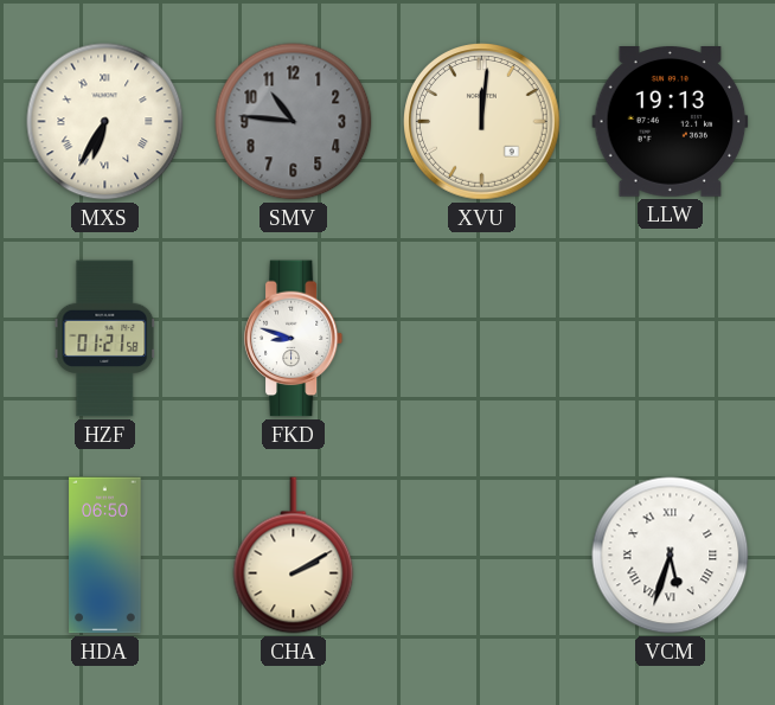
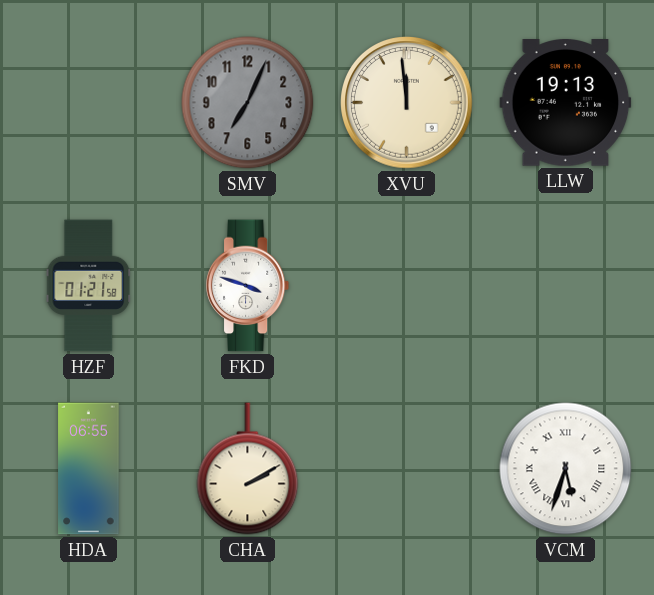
MXS: 6:35 -> none (105, 122)
SMV: 10:46 -> 7:04 (248, 103)
XVU: 12:01 -> 11:59 (407, 103)
FKD: 8:48 -> 3:48 (248, 286)
HDA: 06:50 -> 06:55 (89, 469)
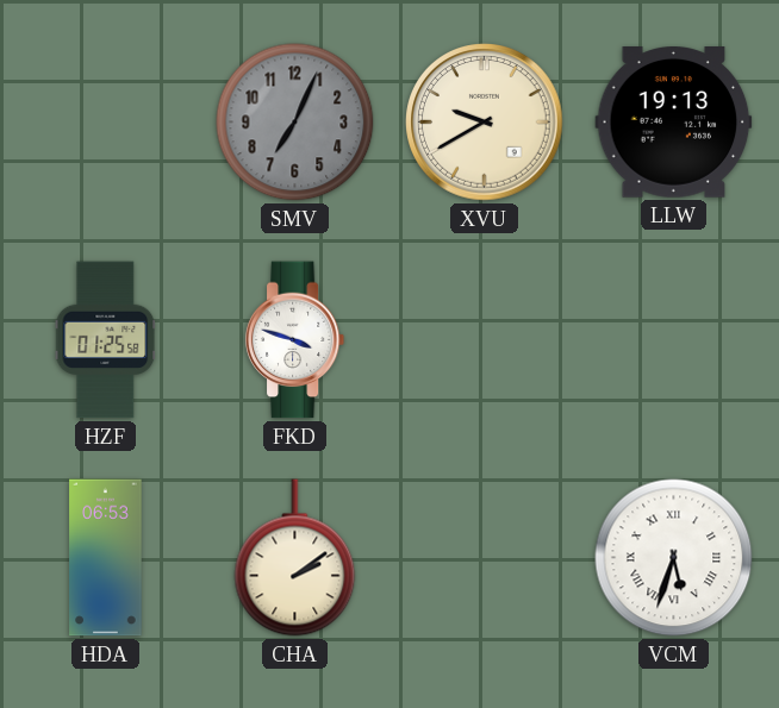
XVU: 11:59 -> 9:40 (485, 123)
HZF: 01:21 -> 01:25 (106, 340)
HDA: 06:55 -> 06:53 (106, 558)
CHA: 2:10 -> 2:09 (295, 558)
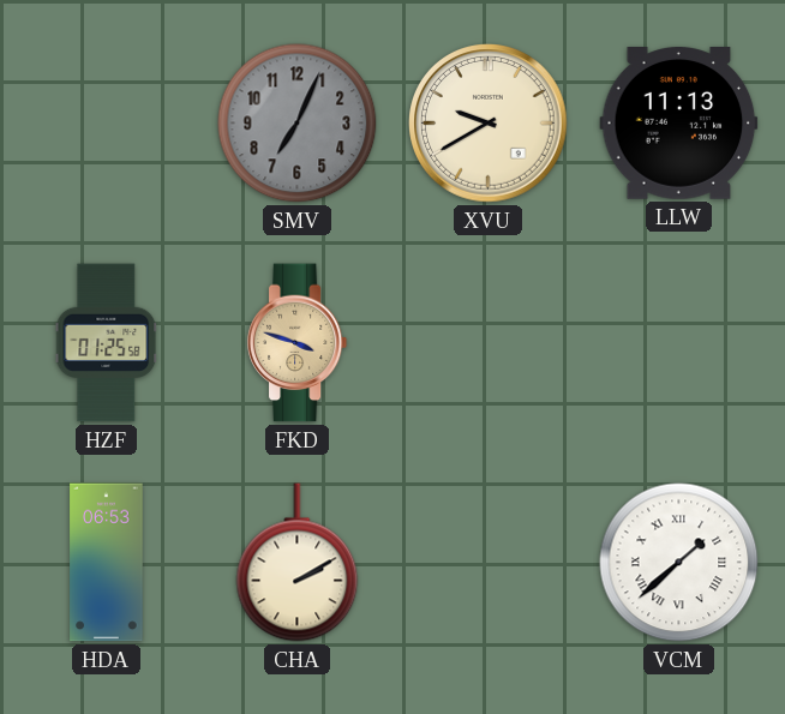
LLW: 19:13 -> 11:13 (679, 124)
FKD dial: white -> champagne (298, 343)
CHA: 2:09 -> 2:10 (298, 563)
VCM: 5:33 -> 1:38 (679, 563)
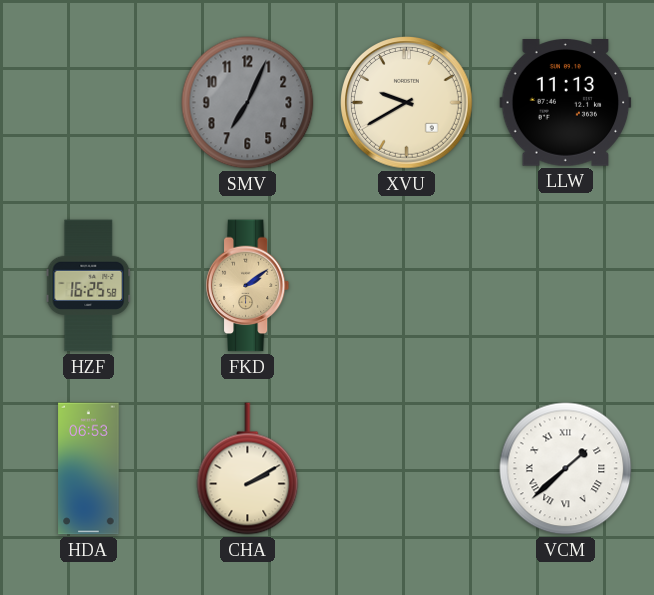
HZF: 01:25 -> 16:25 (89, 286)
FKD: 3:48 -> 2:09 (248, 286)
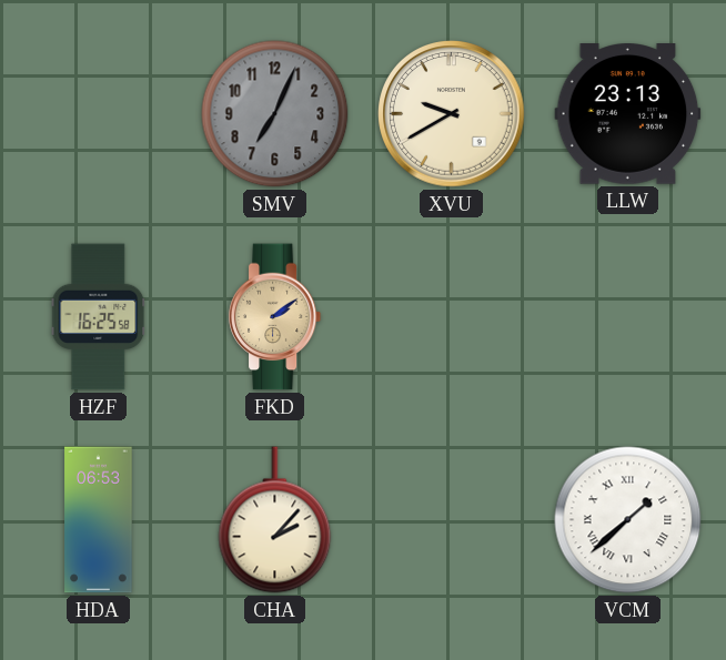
LLW: 11:13 -> 23:13 (628, 114)
CHA: 2:10 -> 2:07 (275, 520)
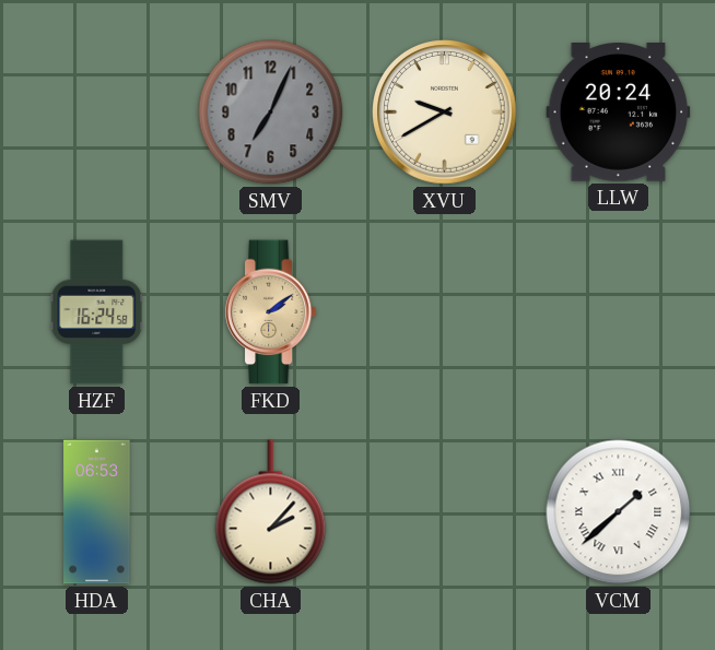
LLW: 23:13 -> 20:24 (619, 113)
HZF: 16:25 -> 16:24 (97, 312)
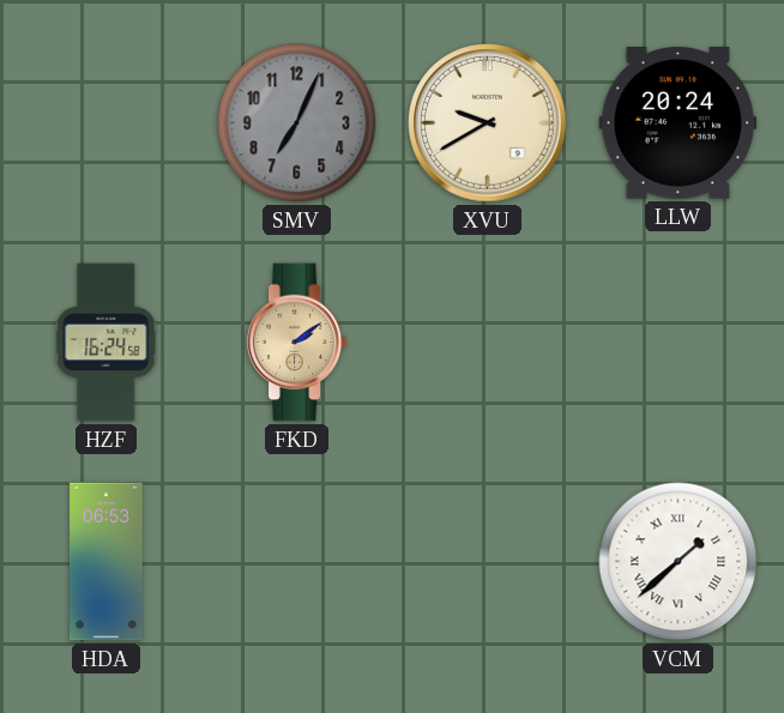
CHA: 2:07 -> none (271, 512)
